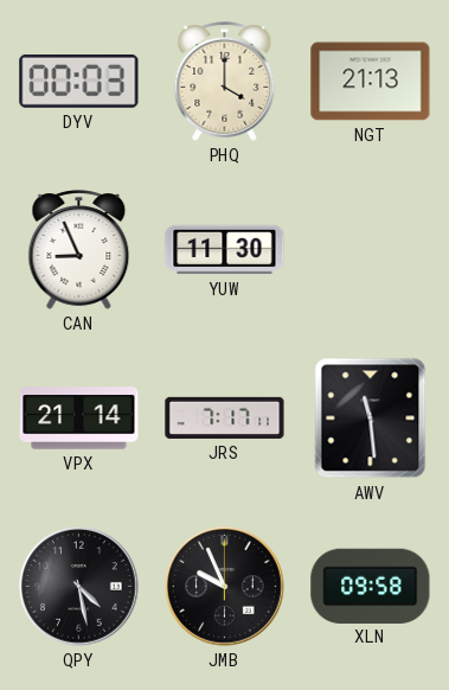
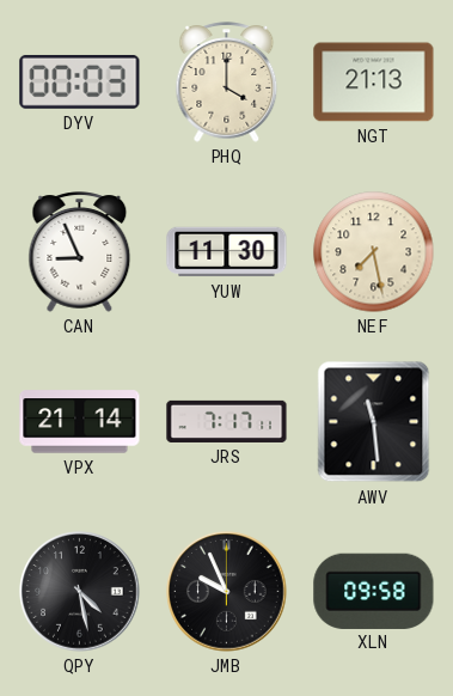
NEF: none -> 7:28 (374, 252)
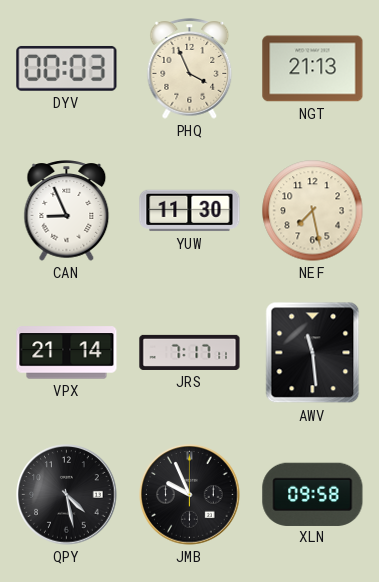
PHQ: 4:00 -> 3:56 (190, 69)
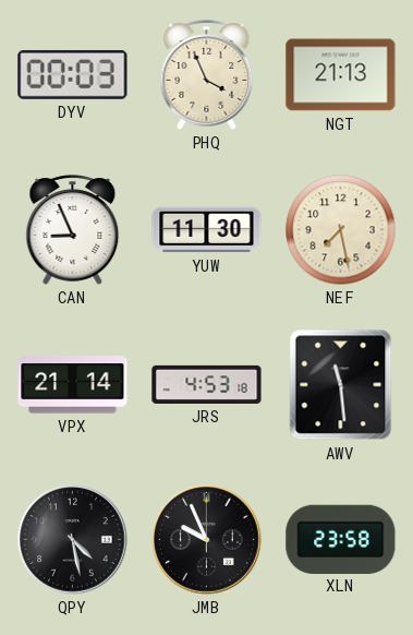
JRS: 7:17 -> 4:53 (207, 384)
XLN: 09:58 -> 23:58 (341, 539)
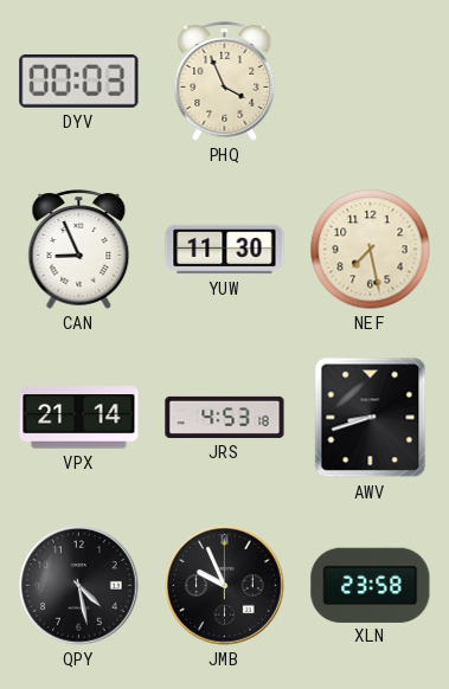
NGT: 21:13 -> none (341, 75)
AWV: 11:29 -> 8:42 (371, 418)
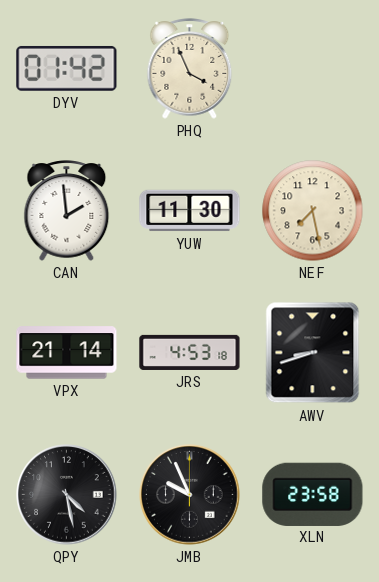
DYV: 00:03 -> 01:42 (67, 68)
CAN: 8:56 -> 1:59 (67, 211)
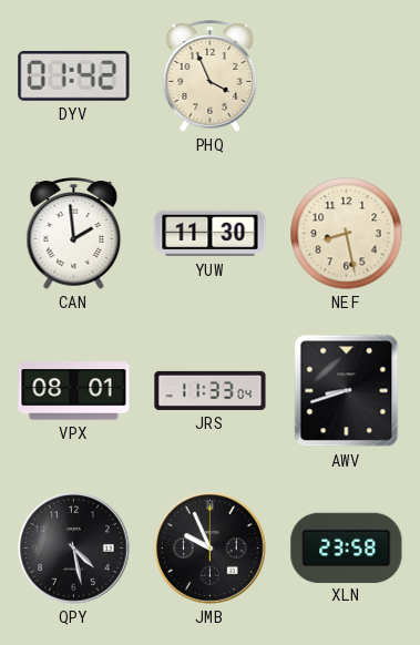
NEF: 7:28 -> 8:28 (347, 234)
VPX: 21:14 -> 08:01 (74, 391)
JRS: 4:53 -> 11:33 (211, 390)
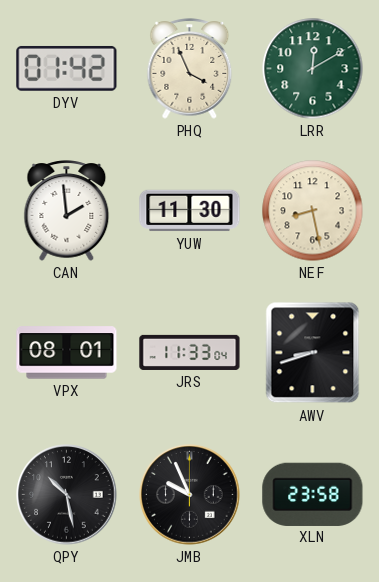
LRR: none -> 12:10 (313, 69)
QPY: 4:28 -> 10:28 (67, 495)
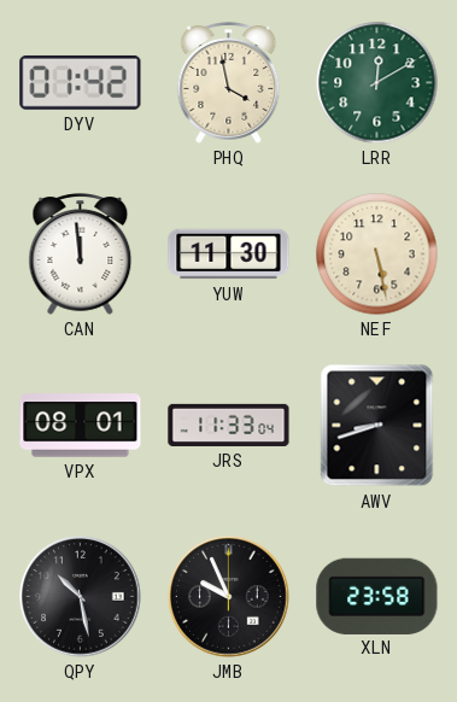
PHQ: 3:56 -> 3:58 (229, 83)
CAN: 1:59 -> 11:59 (81, 255)
NEF: 8:28 -> 5:28 (377, 255)
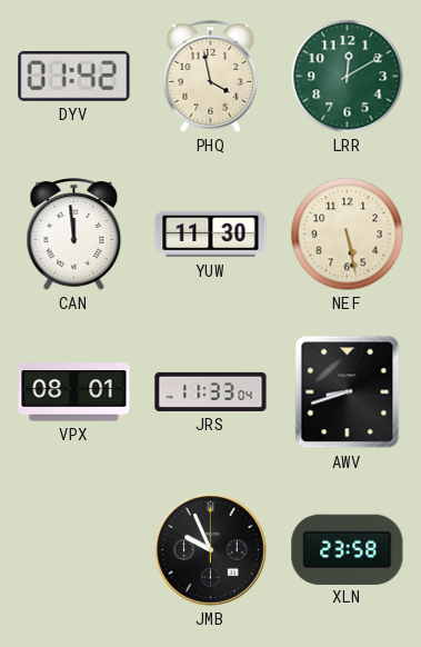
QPY: 10:28 -> none (81, 597)
